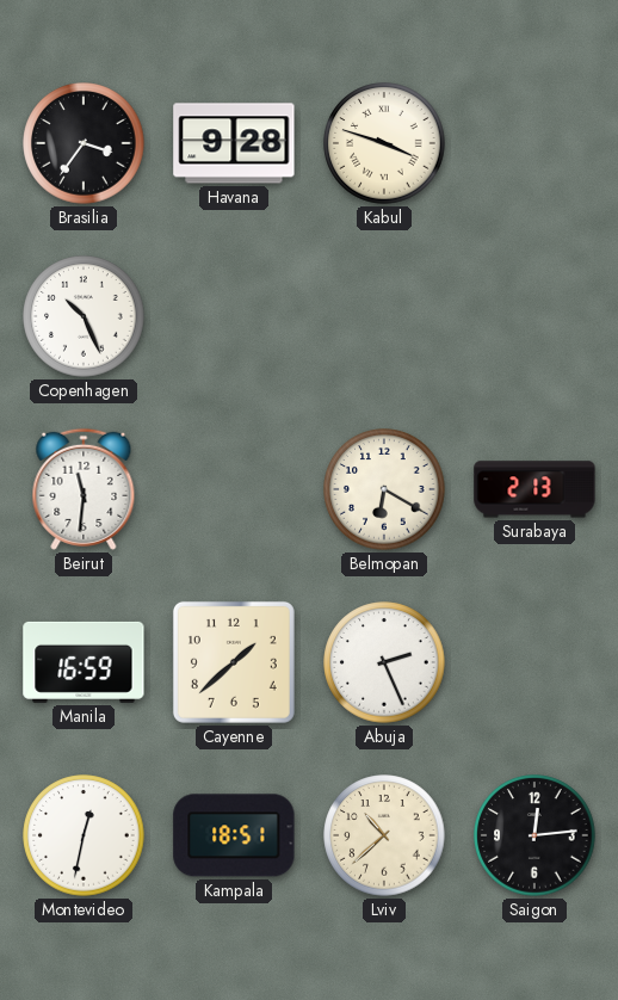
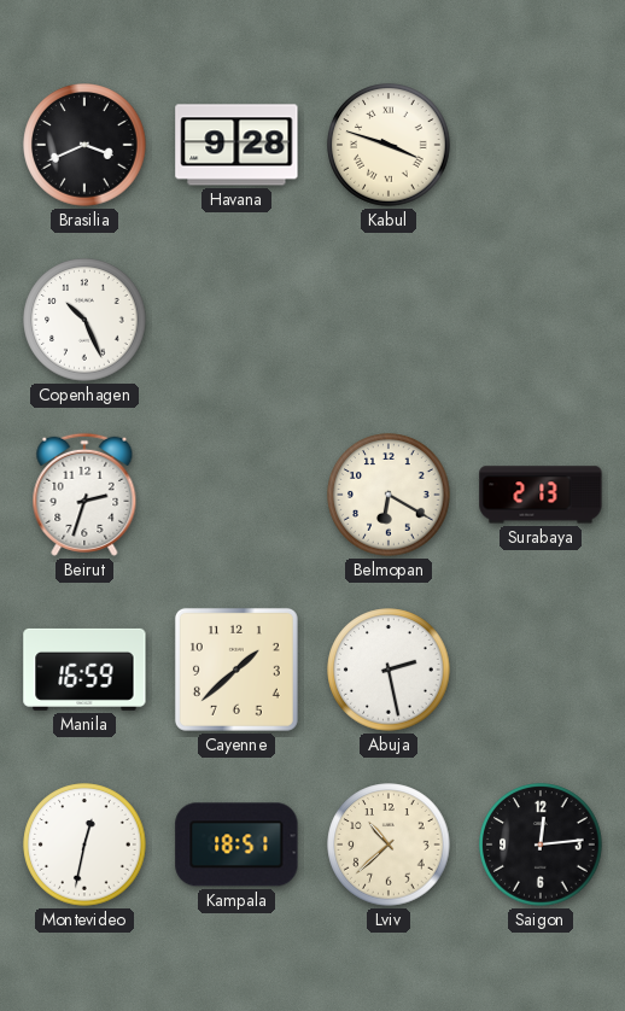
Brasilia: 3:36 -> 3:41 (84, 145)
Beirut: 11:31 -> 2:33 (84, 495)
Abuja: 2:26 -> 2:28 (389, 670)
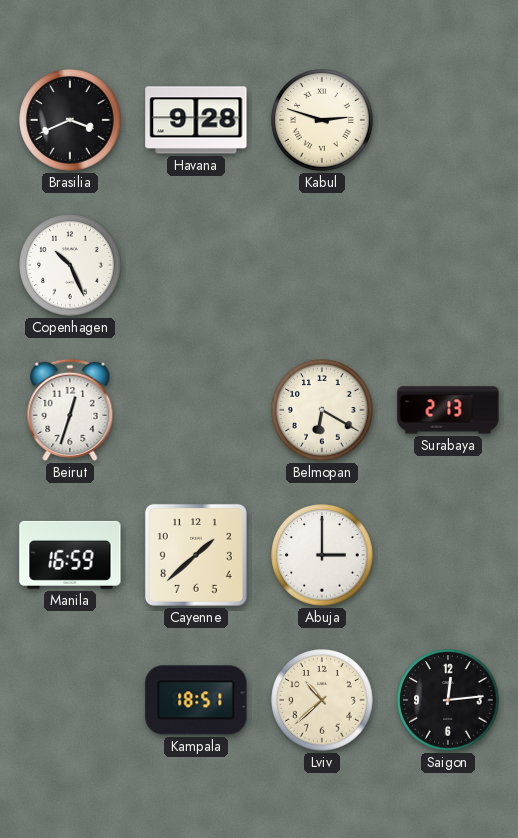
Kabul: 3:48 -> 2:48 (322, 120)
Beirut: 2:33 -> 12:33 (70, 410)
Abuja: 2:28 -> 3:00 (322, 555)
Montevideo: 12:32 -> none (84, 845)
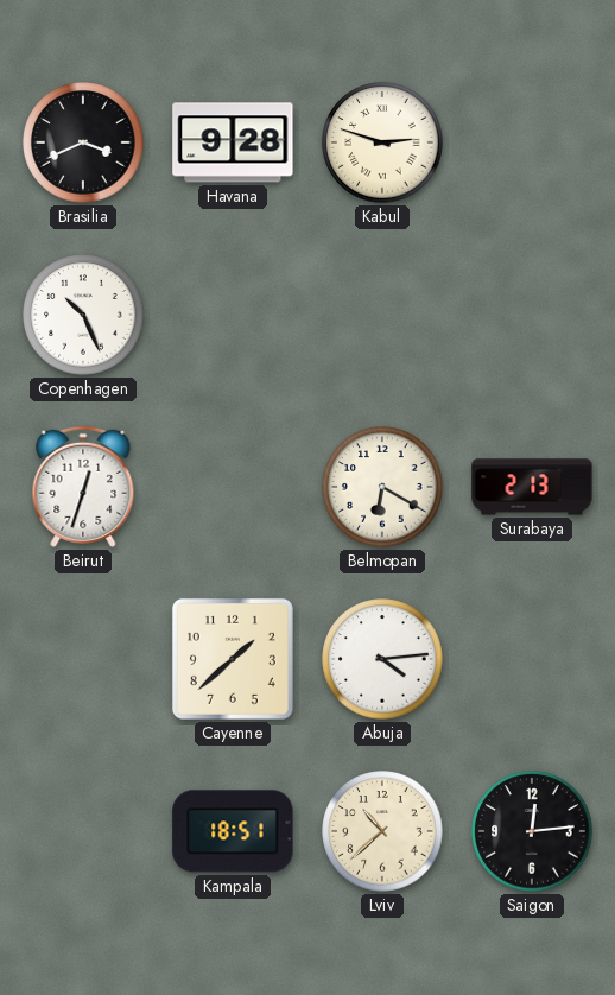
Manila: 16:59 -> none (70, 555)
Abuja: 3:00 -> 4:14 (382, 659)
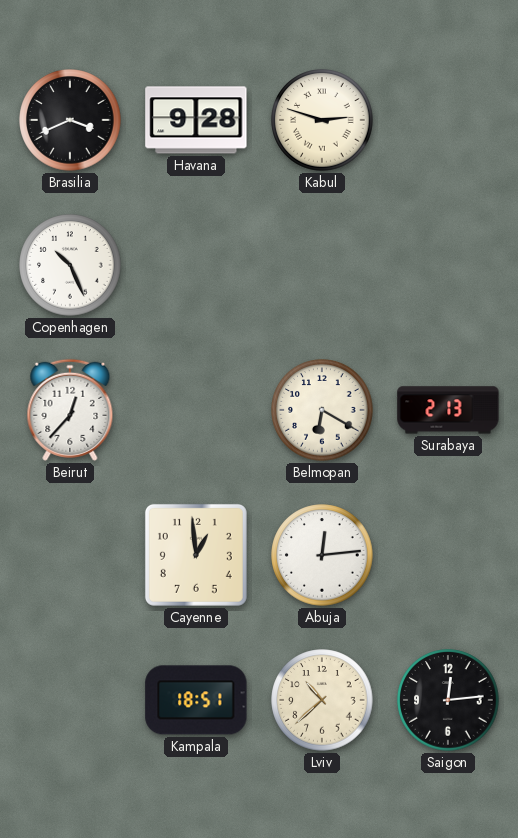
Beirut: 12:33 -> 12:37 (70, 410)
Cayenne: 1:38 -> 12:59 (196, 555)
Abuja: 4:14 -> 12:14 (322, 555)
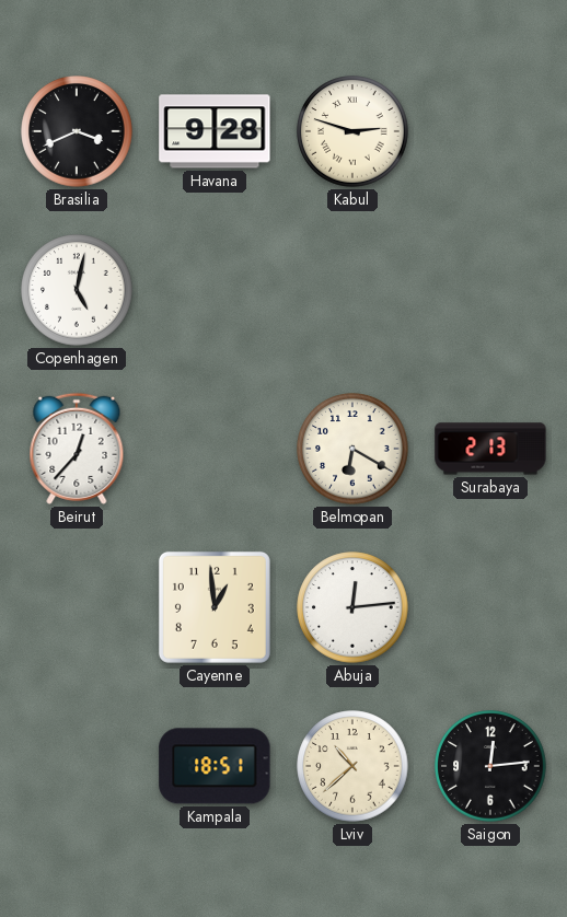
Copenhagen: 10:26 -> 5:02 (77, 290)
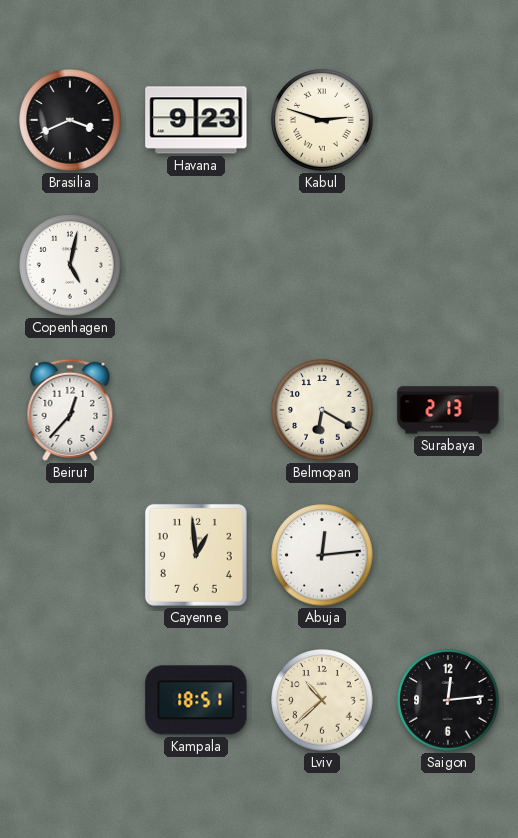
Havana: 9:28 -> 9:23 (196, 120)
